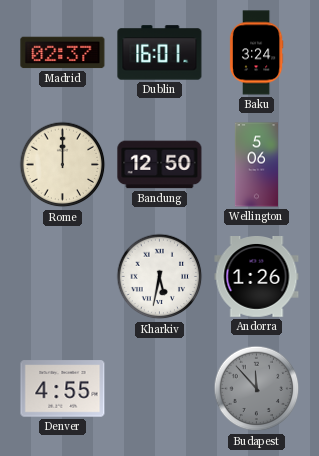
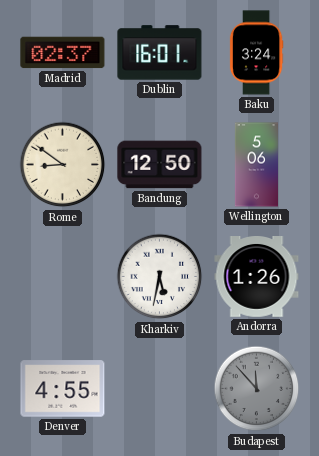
Rome: 12:00 -> 8:51 (63, 165)
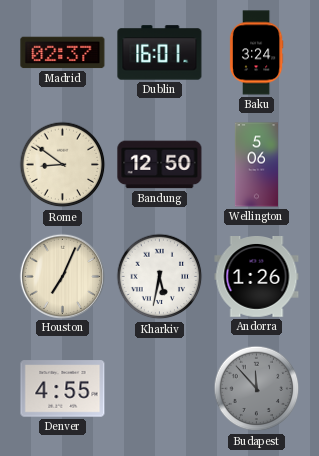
Houston: none -> 7:04 (62, 276)
